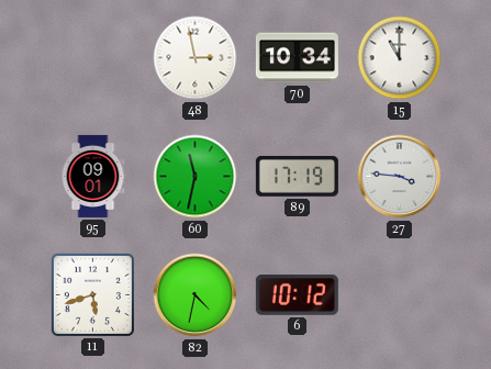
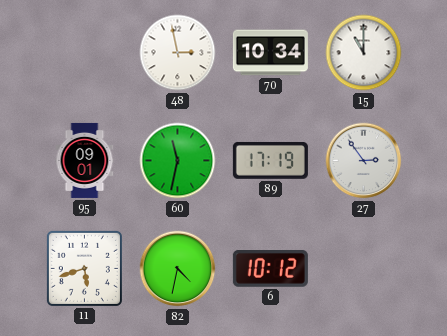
27: 3:46 -> 2:54 (364, 161)
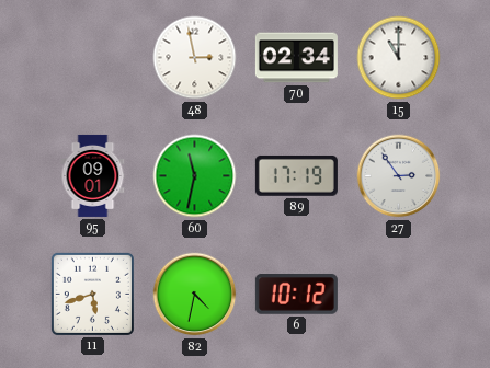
70: 10:34 -> 02:34 (296, 58)
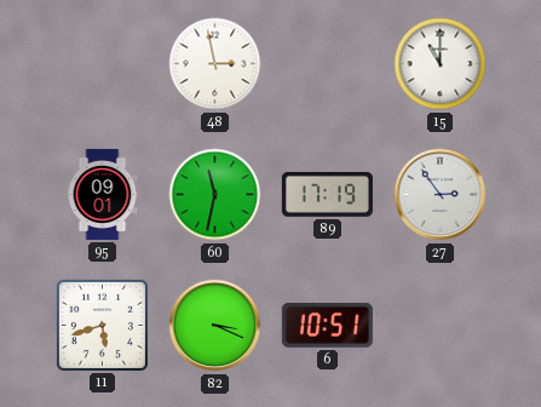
70: 02:34 -> none (296, 58)
82: 4:32 -> 3:19 (215, 326)
6: 10:12 -> 10:51 (327, 326)
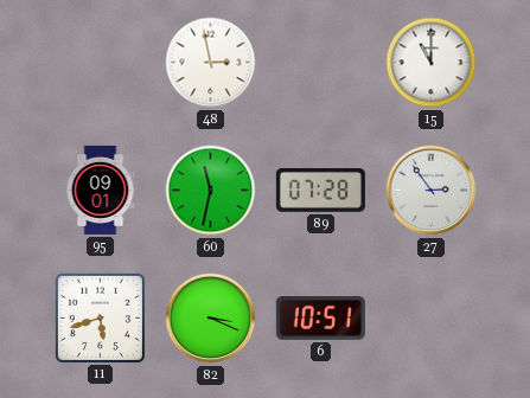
89: 17:19 -> 07:28 (320, 190)
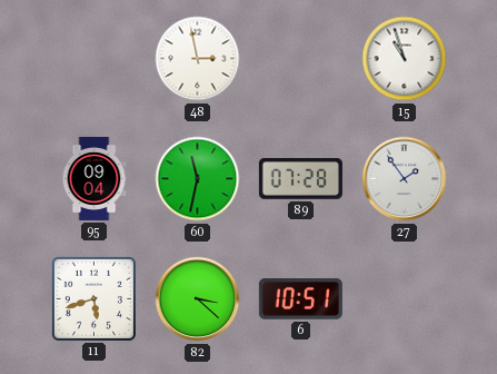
15: 11:00 -> 10:57 (405, 59)
95: 09:01 -> 09:04 (95, 178)
27: 2:54 -> 1:54 (405, 179)
82: 3:19 -> 3:22 (198, 299)
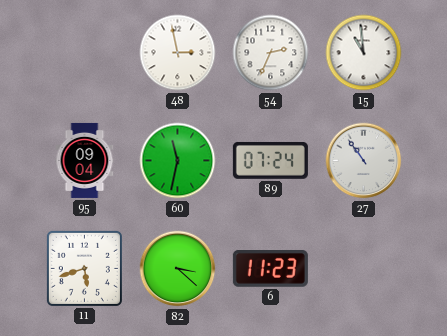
54: none -> 2:34 (271, 53)
15: 10:57 -> 10:59 (364, 53)
89: 07:28 -> 07:24 (270, 160)
27: 1:54 -> 10:54 (364, 161)
6: 10:51 -> 11:23 (270, 269)
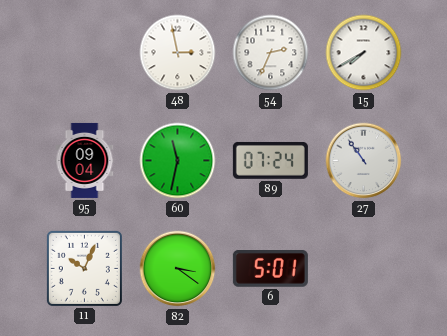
15: 10:59 -> 7:40 (364, 53)
11: 5:42 -> 10:04 (84, 268)
82: 3:22 -> 3:21 (178, 269)
6: 11:23 -> 5:01 (270, 269)
